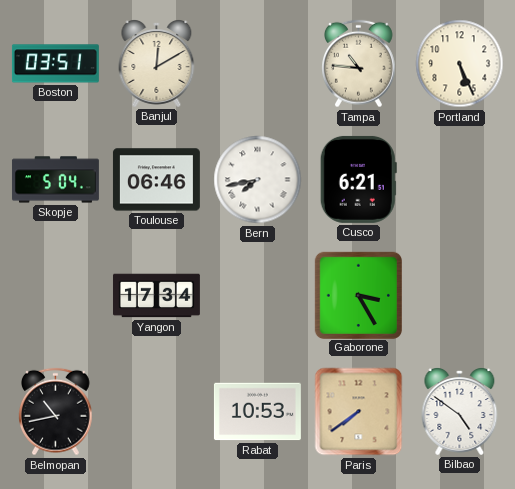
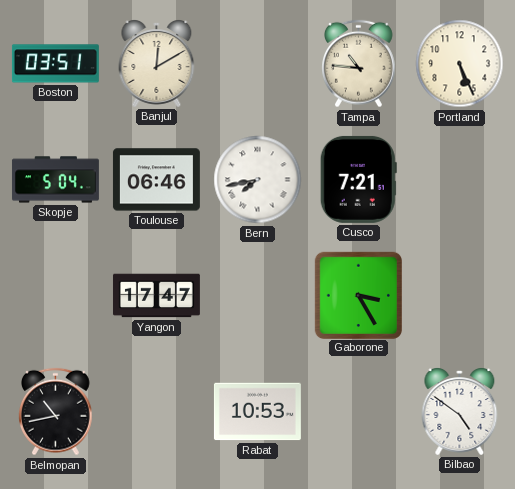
Cusco: 6:21 -> 7:21 (358, 179)
Yangon: 17:34 -> 17:47 (156, 296)
Paris: 7:39 -> none (359, 412)
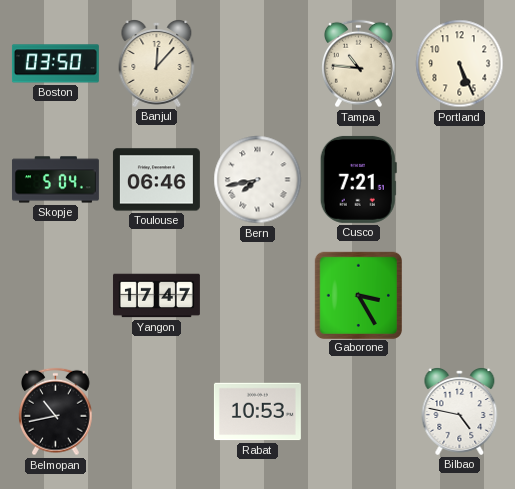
Boston: 03:51 -> 03:50 (55, 64)
Banjul: 12:10 -> 12:07 (157, 64)
Bilbao: 4:51 -> 4:47 (460, 412)
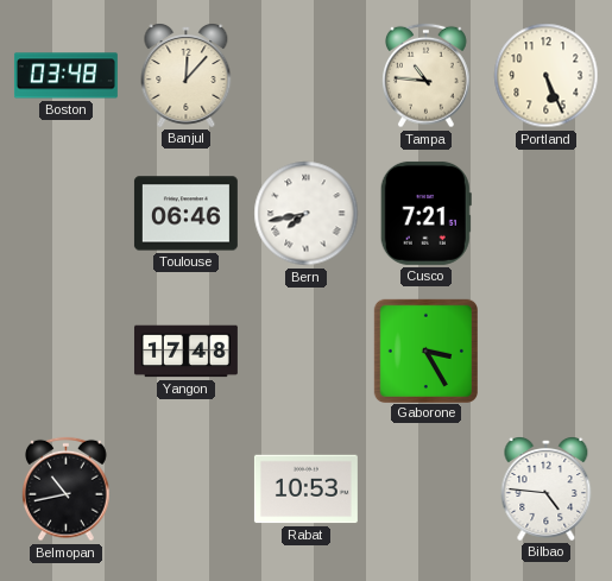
Boston: 03:50 -> 03:48 (65, 76)
Skopje: 5:04 -> none (55, 180)
Yangon: 17:47 -> 17:48 (185, 352)
Bilbao: 4:47 -> 4:46 (547, 490)
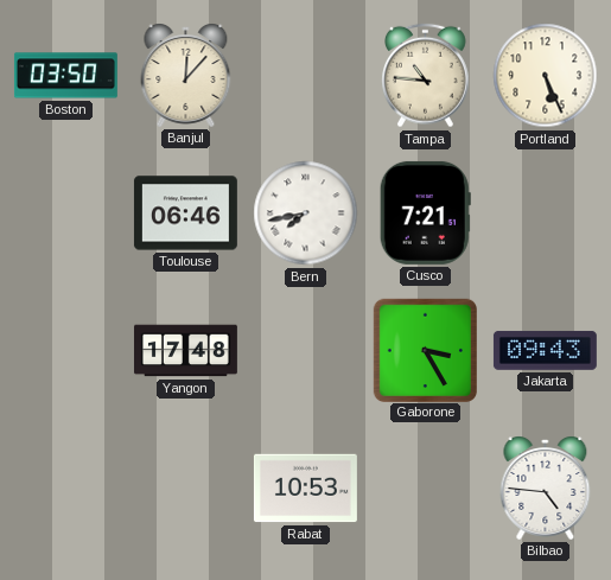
Boston: 03:48 -> 03:50 (65, 76)
Jakarta: none -> 09:43 (545, 351)
Belmopan: 10:43 -> none (67, 490)
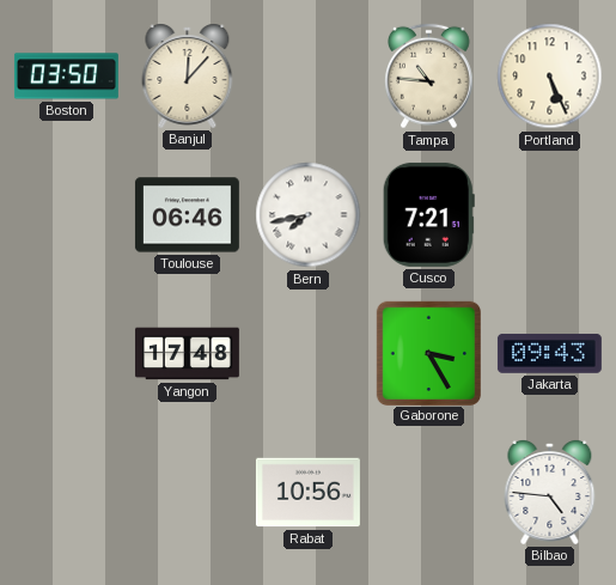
Rabat: 10:53 -> 10:56 (307, 493)
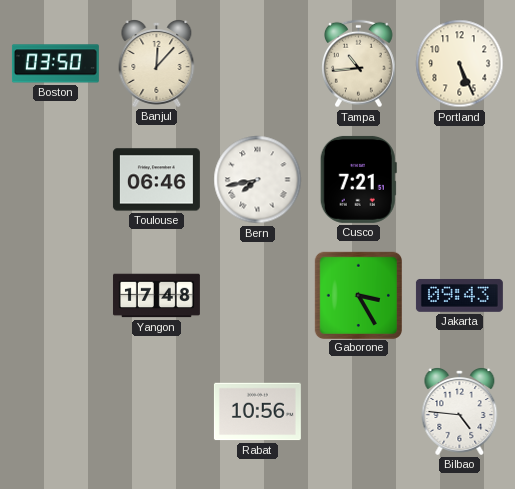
Tampa: 10:46 -> 10:44 (359, 64)
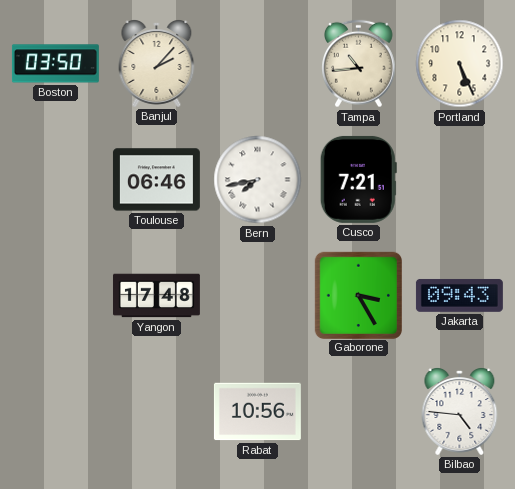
Banjul: 12:07 -> 2:07 (157, 64)
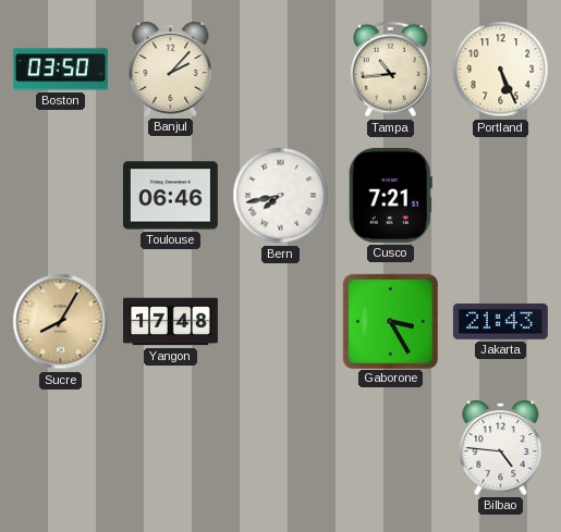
Sucre: none -> 8:05 (61, 322)
Jakarta: 09:43 -> 21:43 (500, 322)
Rabat: 10:56 -> none (257, 412)
